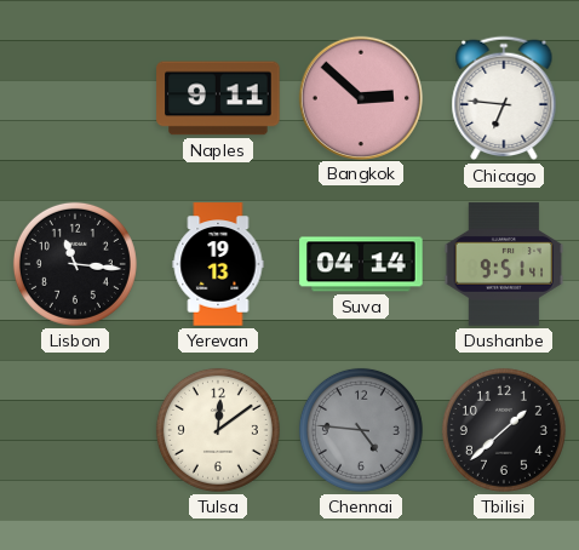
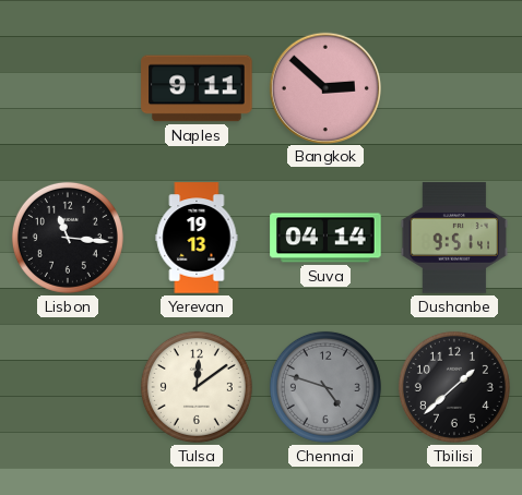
Chicago: 6:46 -> none (504, 98)
Chennai: 4:46 -> 4:48 (325, 387)
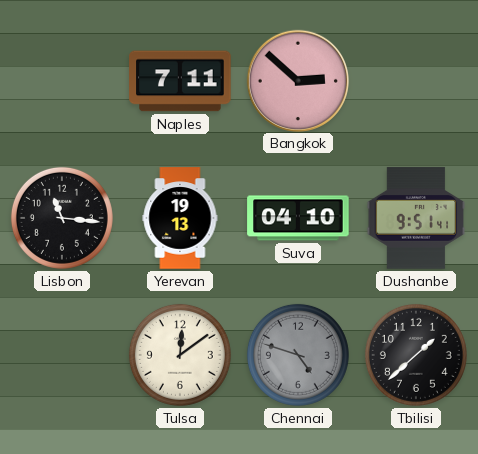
Naples: 9:11 -> 7:11 (180, 81)
Suva: 04:14 -> 04:10 (298, 218)
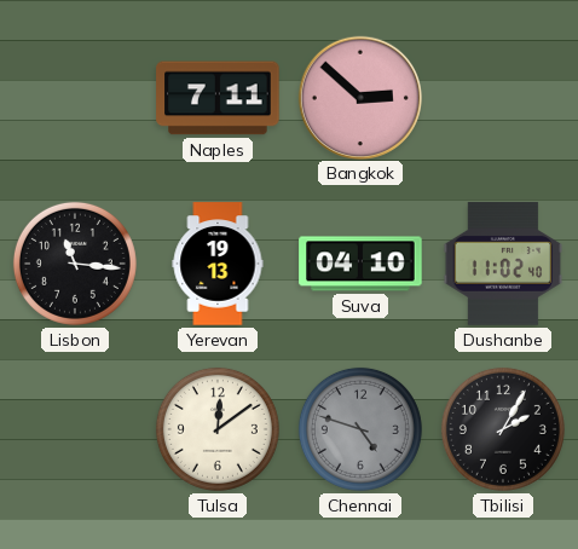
Dushanbe: 9:51 -> 11:02 (503, 264)
Tbilisi: 1:38 -> 2:05 (503, 429)
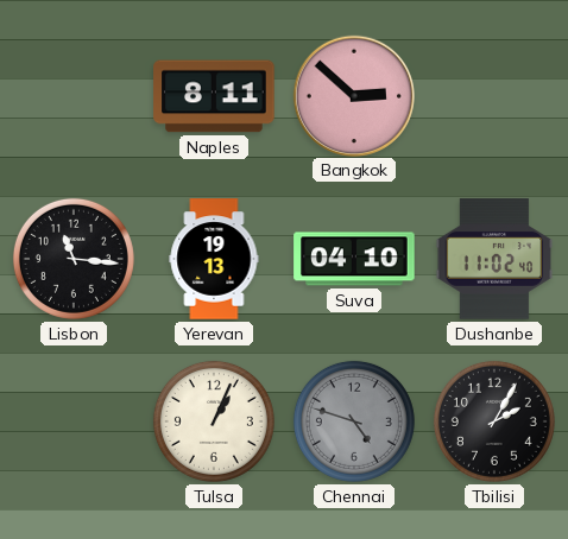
Naples: 7:11 -> 8:11 (214, 96)
Tulsa: 12:09 -> 1:04 (214, 421)
